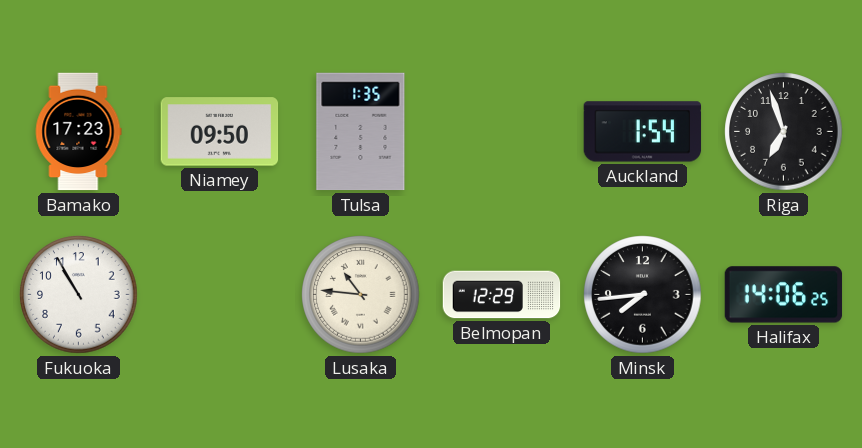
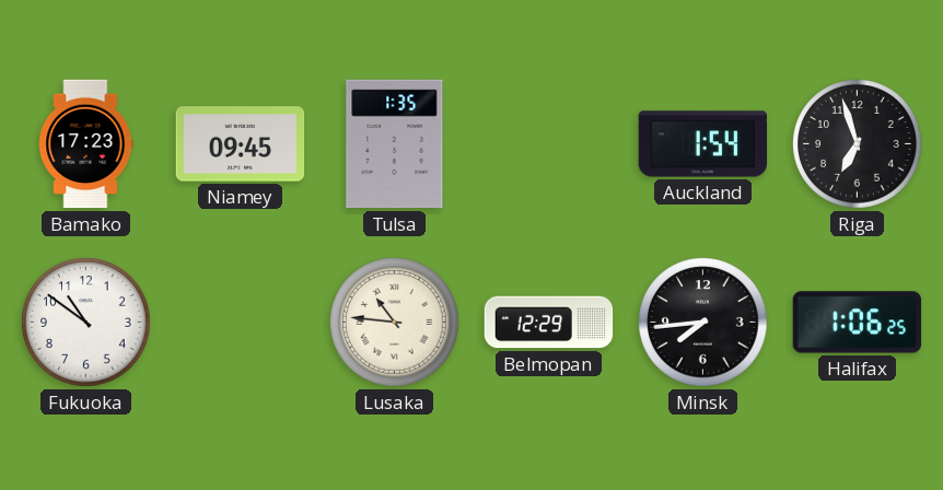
Niamey: 09:50 -> 09:45 (241, 144)
Fukuoka: 10:55 -> 10:51 (86, 323)
Halifax: 14:06 -> 1:06 (858, 323)
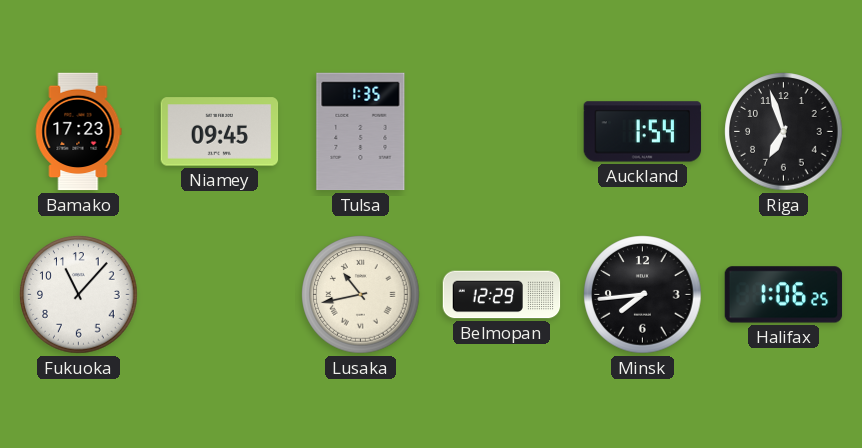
Fukuoka: 10:51 -> 11:07 (79, 295)
Lusaka: 10:46 -> 10:43 (361, 295)
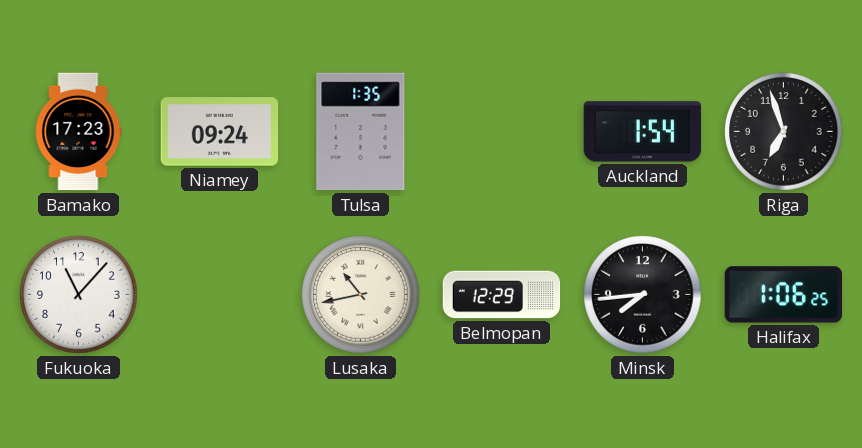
Niamey: 09:45 -> 09:24 (220, 132)
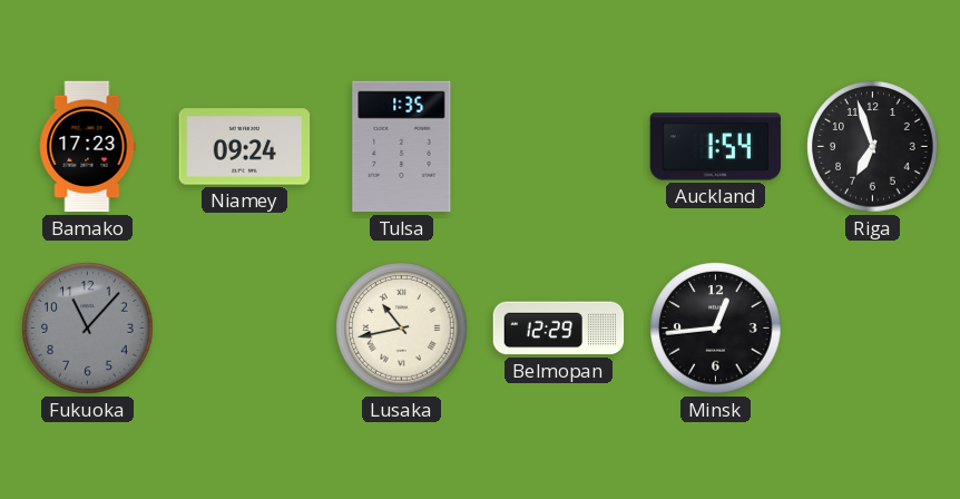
Fukuoka dial: white -> grey (88, 329)
Minsk: 7:44 -> 12:44 (716, 329)
Halifax: 1:06 -> none (784, 295)
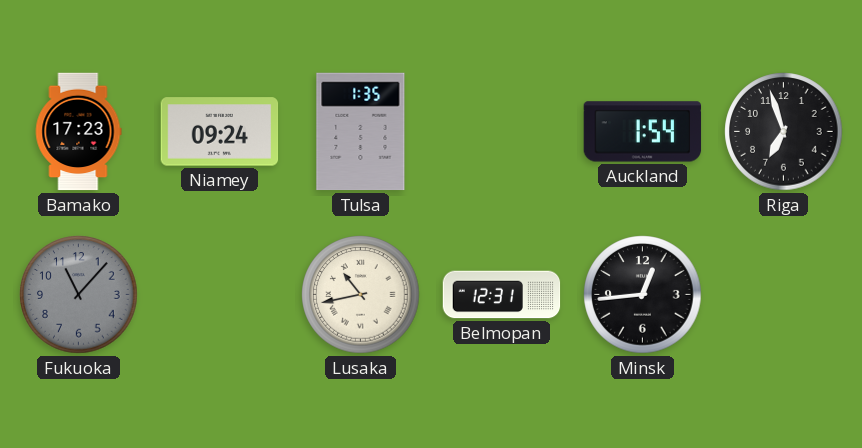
Belmopan: 12:29 -> 12:31 (502, 295)
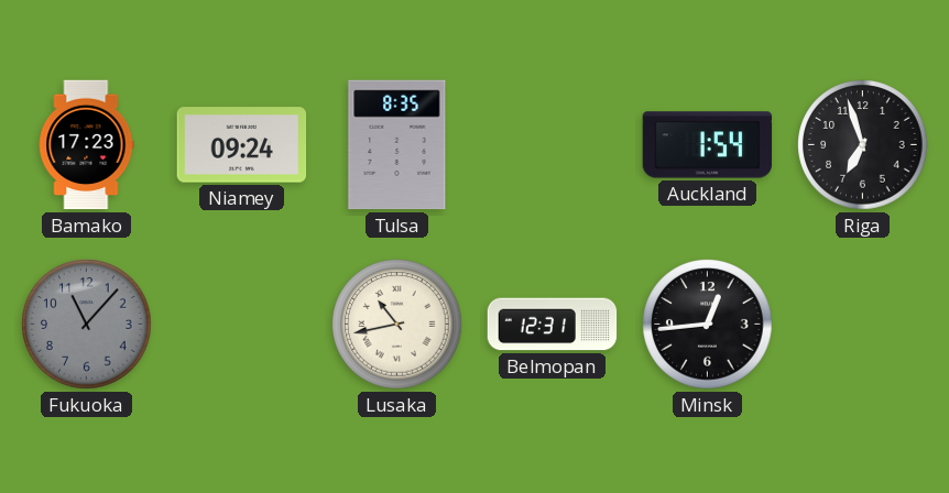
Tulsa: 1:35 -> 8:35 (397, 145)
